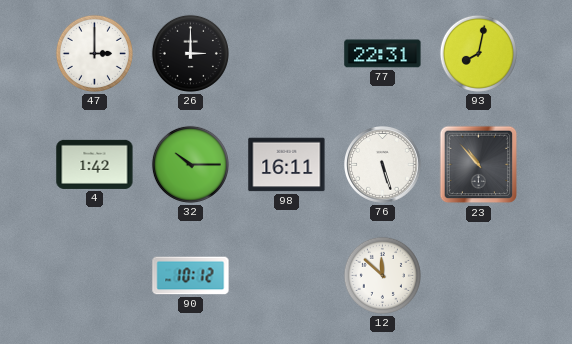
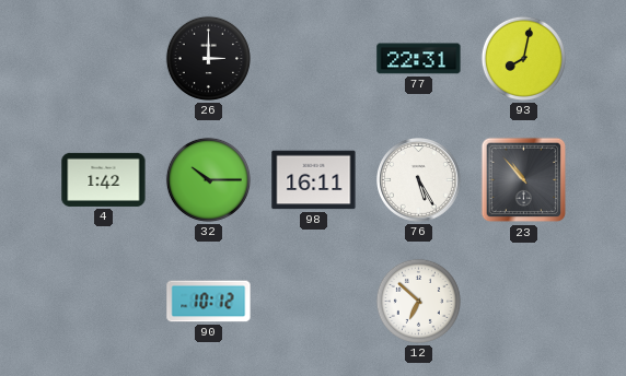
47: 3:00 -> none (94, 53)
76: 5:27 -> 5:25 (419, 180)
12: 11:52 -> 6:52 (418, 301)
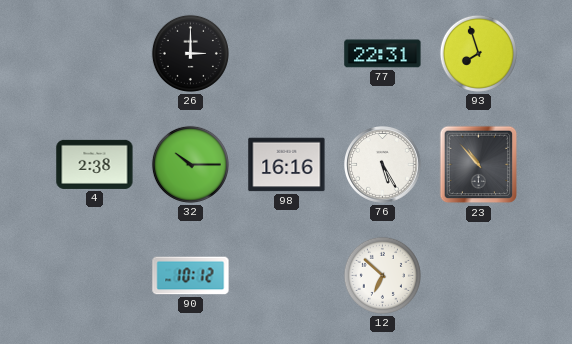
93: 8:02 -> 7:57 (478, 53)
4: 1:42 -> 2:38 (95, 164)
98: 16:11 -> 16:16 (287, 165)
